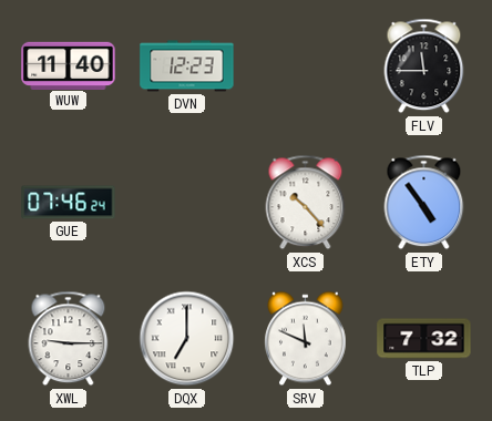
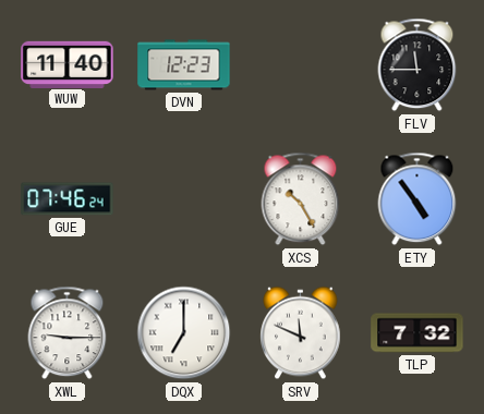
XCS: 10:23 -> 10:25 (301, 199)
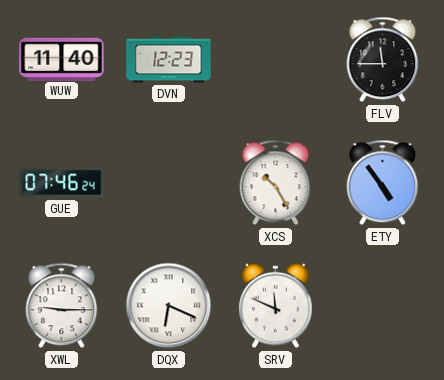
DQX: 7:00 -> 6:19 (169, 306)
TLP: 7:32 -> none (418, 333)
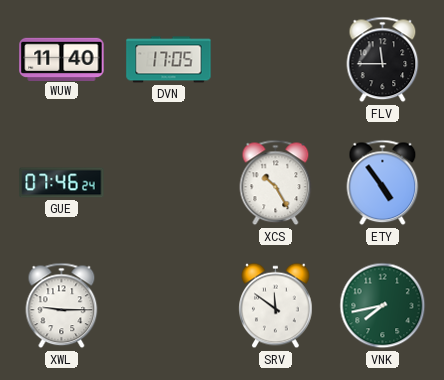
DVN: 12:23 -> 17:05 (169, 60)
DQX: 6:19 -> none (169, 306)
SRV: 11:49 -> 11:51 (276, 306)
VNK: none -> 7:43 (383, 306)
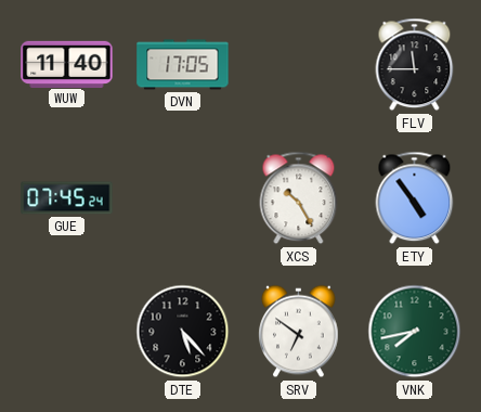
GUE: 07:46 -> 07:45 (67, 198)
XWL: 9:15 -> none (62, 306)
DTE: none -> 5:23 (183, 332)
SRV: 11:51 -> 6:51 (299, 332)
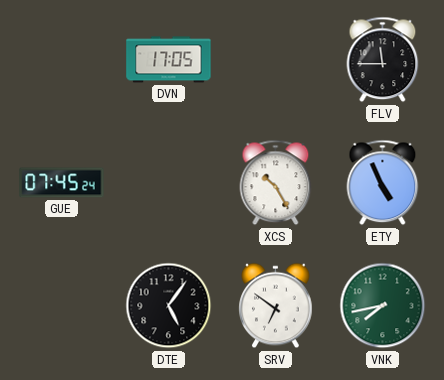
WUW: 11:40 -> none (67, 64)
ETY: 4:54 -> 4:56 (383, 183)
DTE: 5:23 -> 5:06 (169, 306)
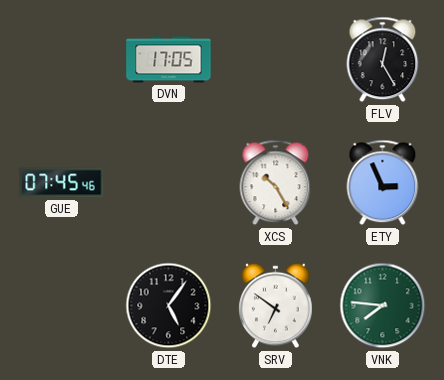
FLV: 11:45 -> 12:25 (383, 60)
GUE: 07:45:24 -> 07:45:46 (62, 183)
ETY: 4:56 -> 2:56 (383, 183)
VNK: 7:43 -> 7:46 (383, 306)
